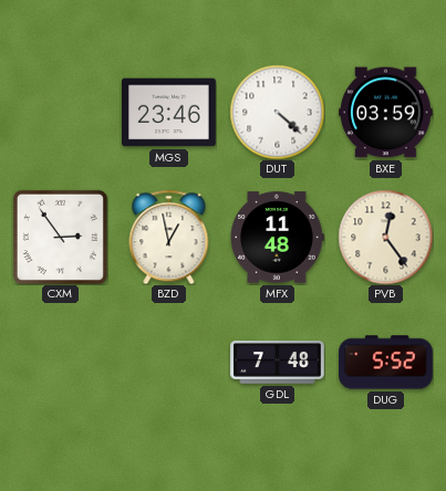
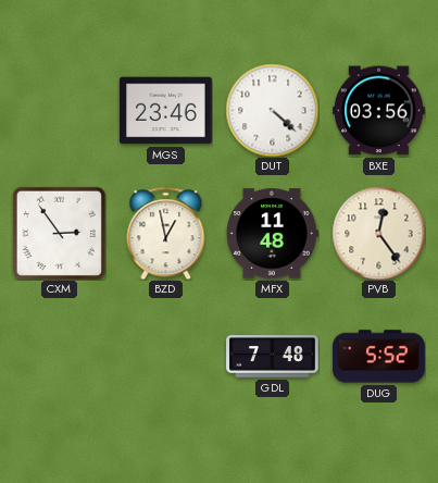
BXE: 03:59 -> 03:56 (379, 111)
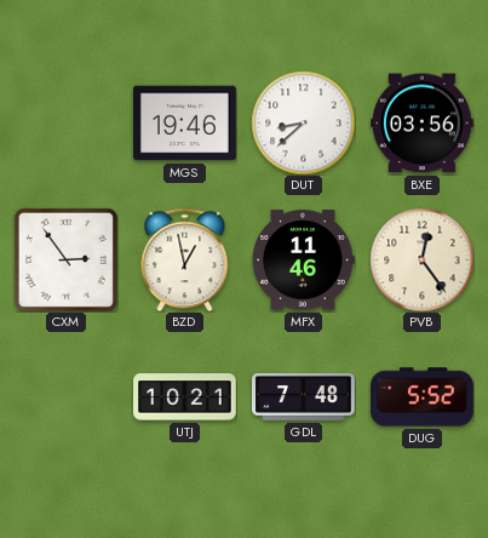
MGS: 23:46 -> 19:46 (185, 124)
DUT: 4:22 -> 8:38 (303, 122)
MFX: 11:48 -> 11:46 (303, 261)
UTJ: none -> 10:21 (185, 397)
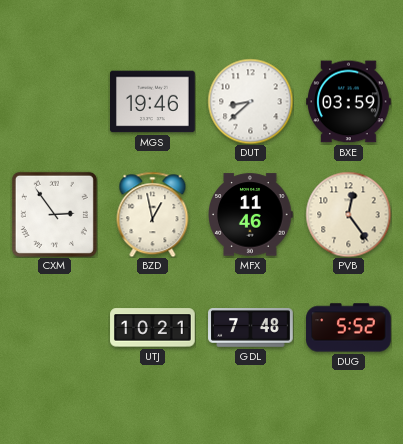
BXE: 03:56 -> 03:59 (349, 102)
